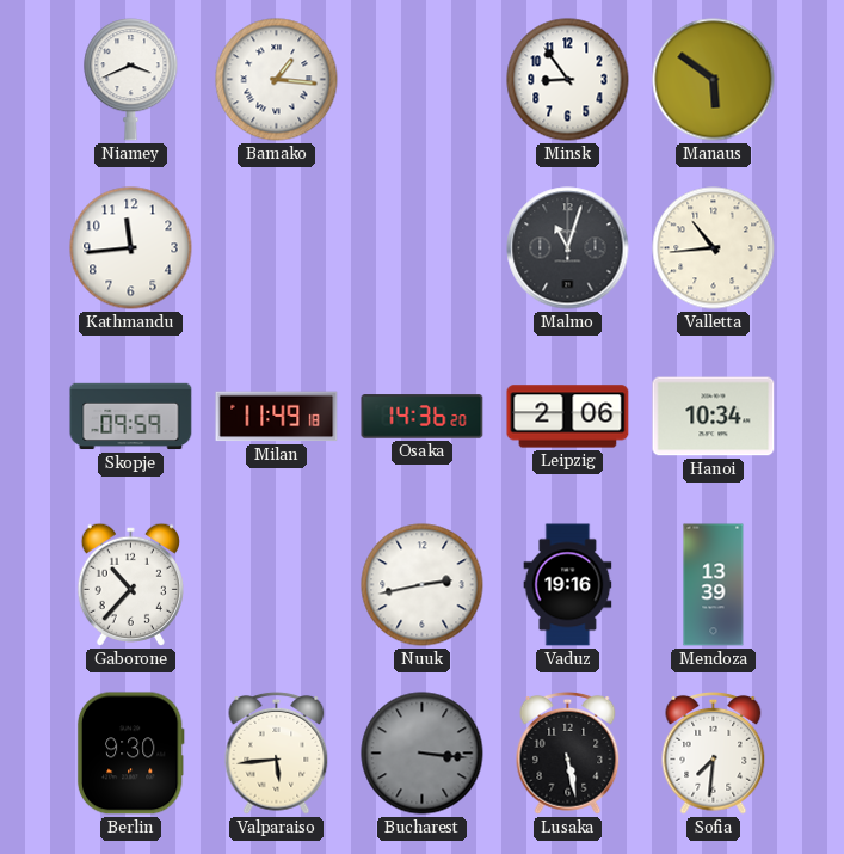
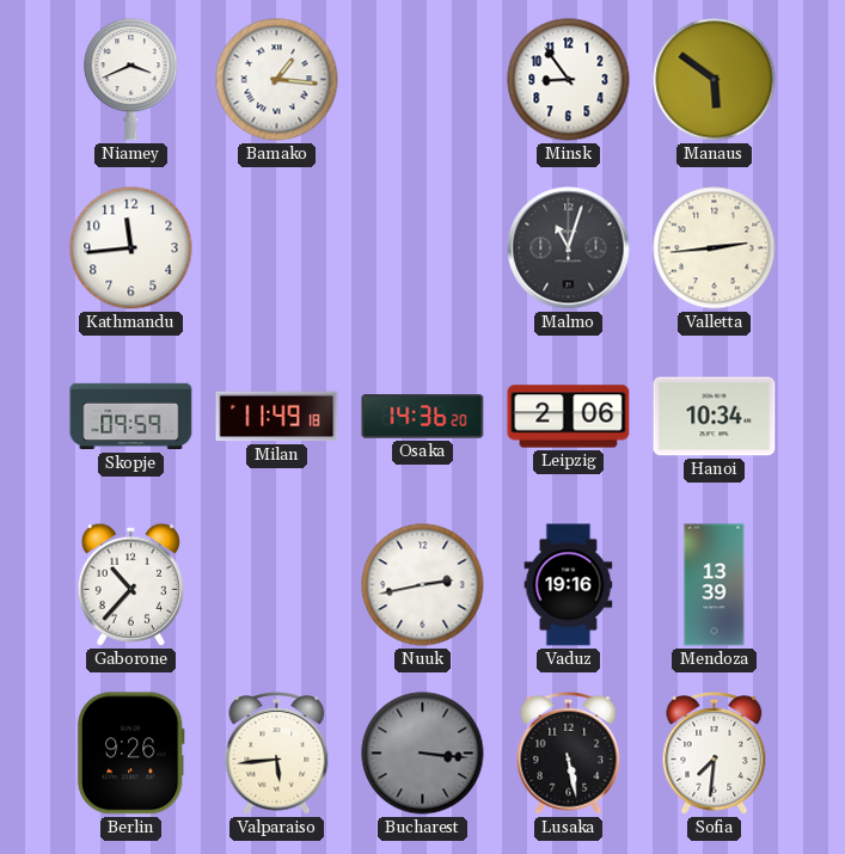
Valletta: 10:44 -> 2:44 (715, 248)
Berlin: 9:30 -> 9:26 (130, 754)
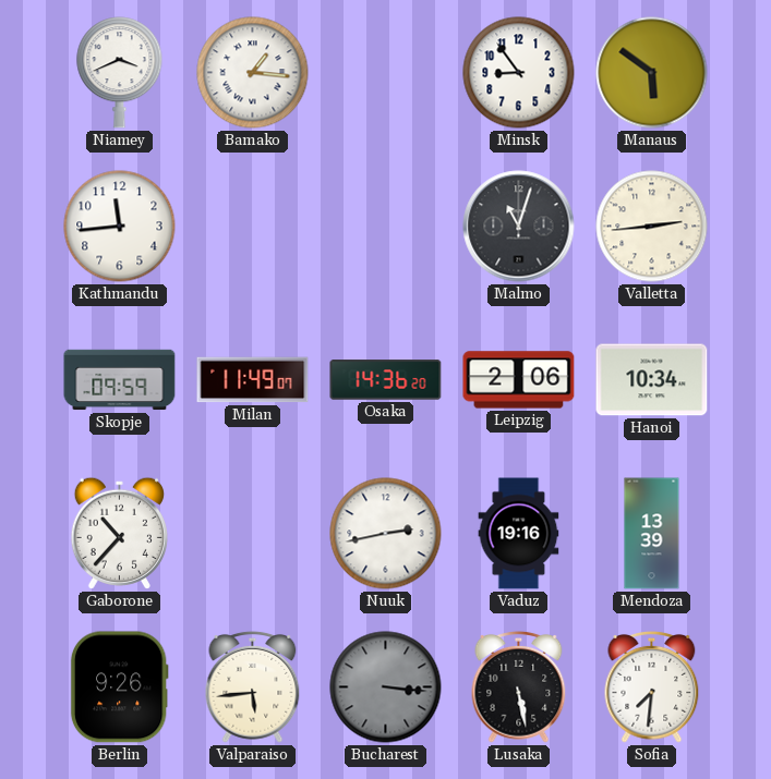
Milan: 11:49:18 -> 11:49:07 (253, 380)
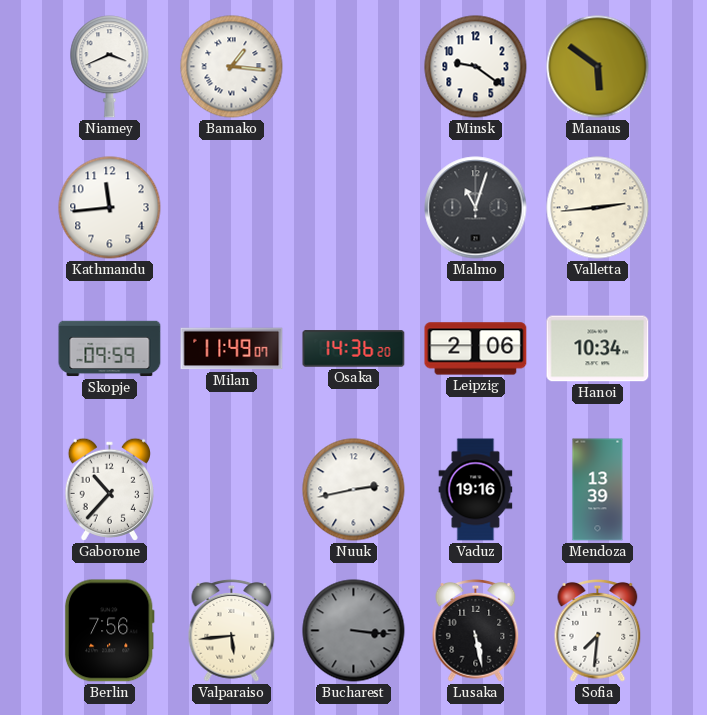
Minsk: 8:54 -> 9:21 (476, 67)
Berlin: 9:26 -> 7:56 (109, 631)
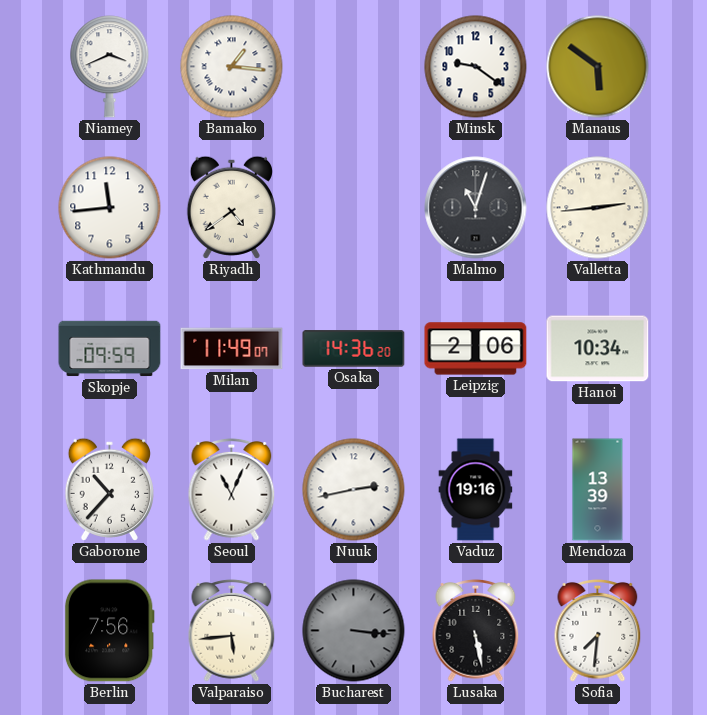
Riyadh: none -> 4:39 (231, 207)
Seoul: none -> 11:04 (232, 489)
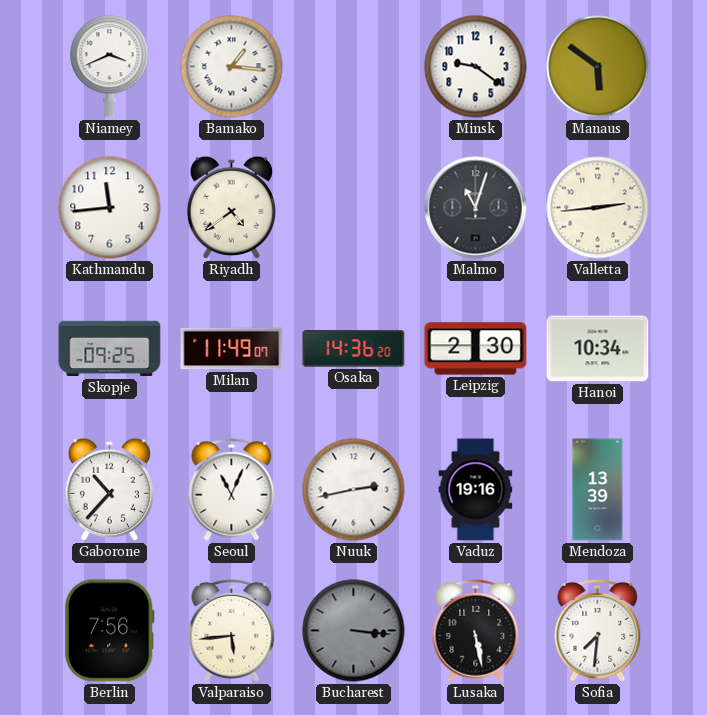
Skopje: 09:59 -> 09:25 (110, 349)
Leipzig: 2:06 -> 2:30 (476, 349)
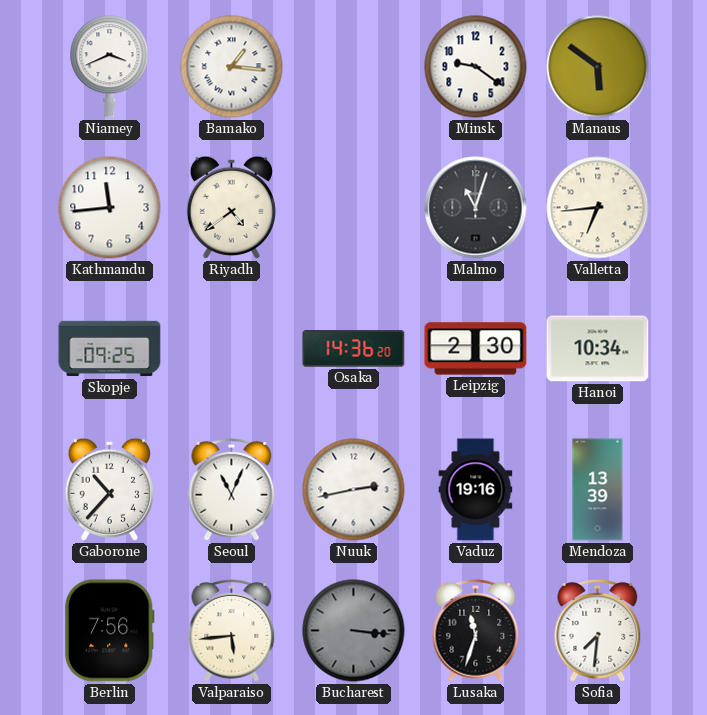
Valletta: 2:44 -> 6:44 (598, 208)
Milan: 11:49 -> none (232, 349)
Lusaka: 5:28 -> 11:33 (476, 630)
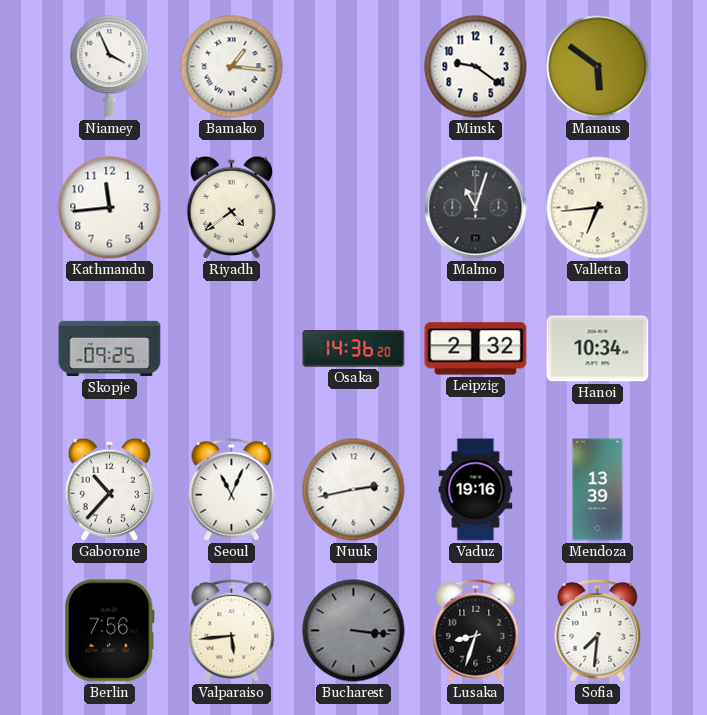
Niamey: 3:41 -> 3:56 (110, 67)
Leipzig: 2:30 -> 2:32 (476, 349)
Lusaka: 11:33 -> 8:33 (476, 630)
